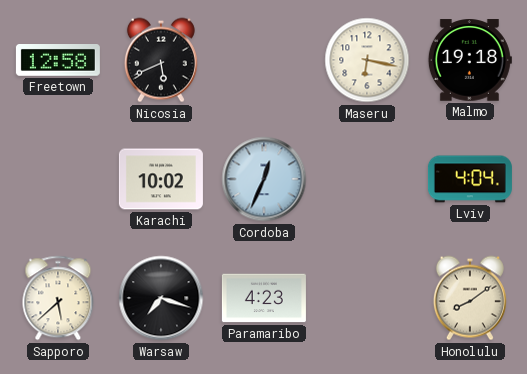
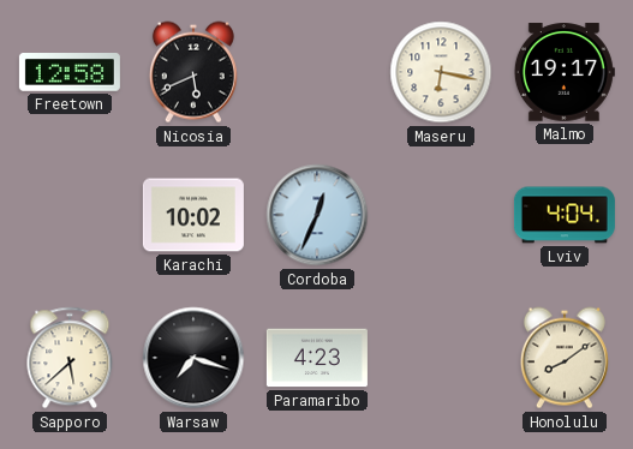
Malmo: 19:18 -> 19:17 (565, 72)
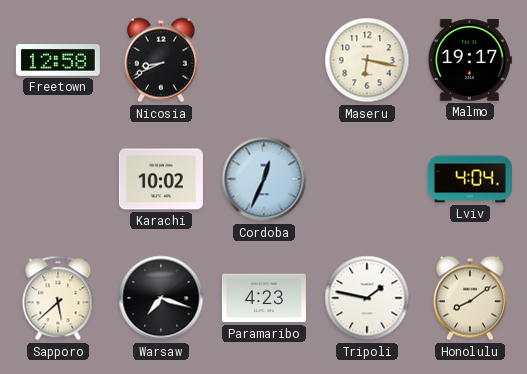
Nicosia: 5:41 -> 8:41 (161, 60)
Tripoli: none -> 1:47 (367, 298)
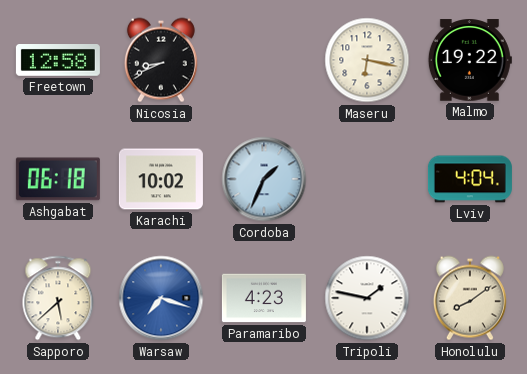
Malmo: 19:17 -> 19:22 (470, 60)
Ashgabat: none -> 06:18 (58, 179)
Cordoba: 12:34 -> 1:34 (264, 179)
Warsaw dial: black -> blue (161, 298)
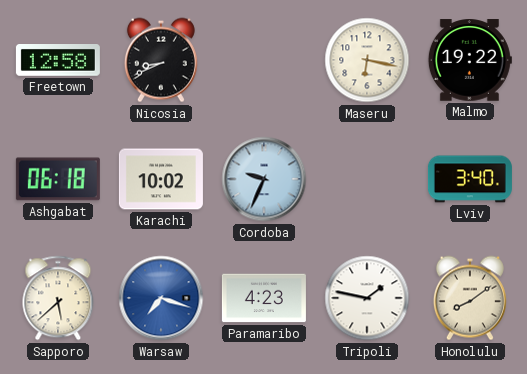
Cordoba: 1:34 -> 9:34 (264, 179)
Lviv: 4:04 -> 3:40 (470, 179)
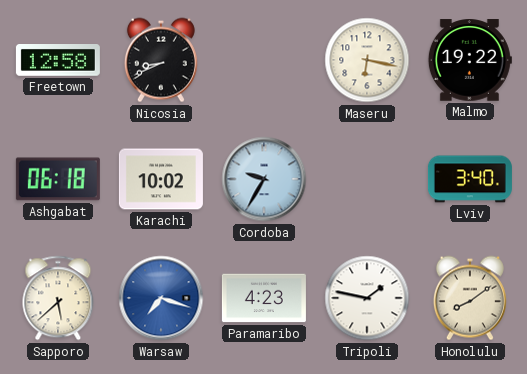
Cordoba: 9:34 -> 9:35 (264, 179)
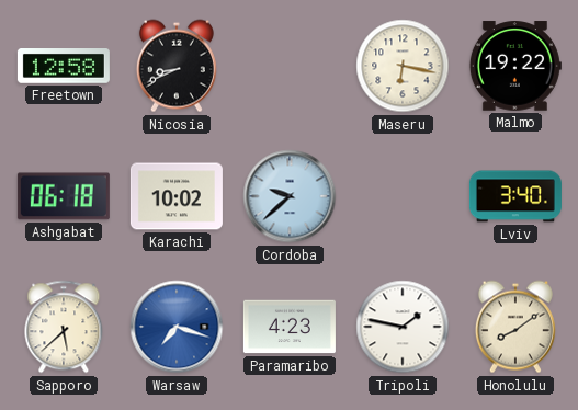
Cordoba: 9:35 -> 9:38 (290, 196)
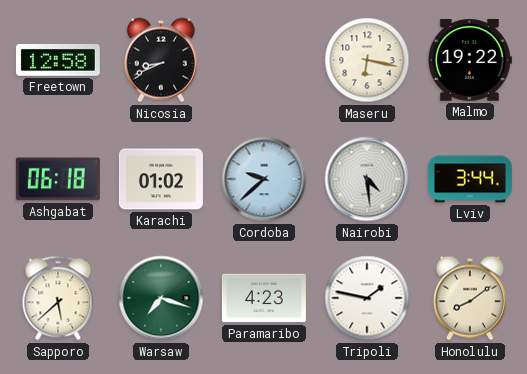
Karachi: 10:02 -> 01:02 (161, 179)
Nairobi: none -> 4:29 (367, 179)
Lviv: 3:40 -> 3:44 (470, 179)
Warsaw dial: blue -> green (161, 298)
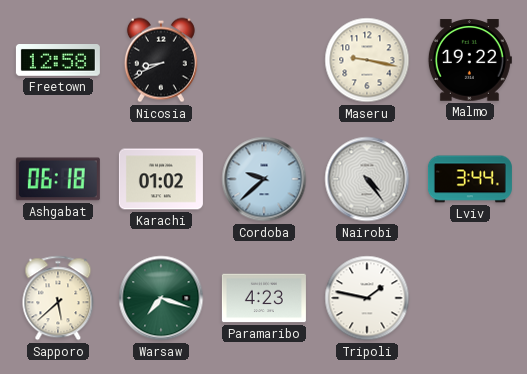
Maseru: 6:17 -> 9:17 (367, 60)
Nairobi: 4:29 -> 4:24 (367, 179)
Honolulu: 8:09 -> none (470, 298)
